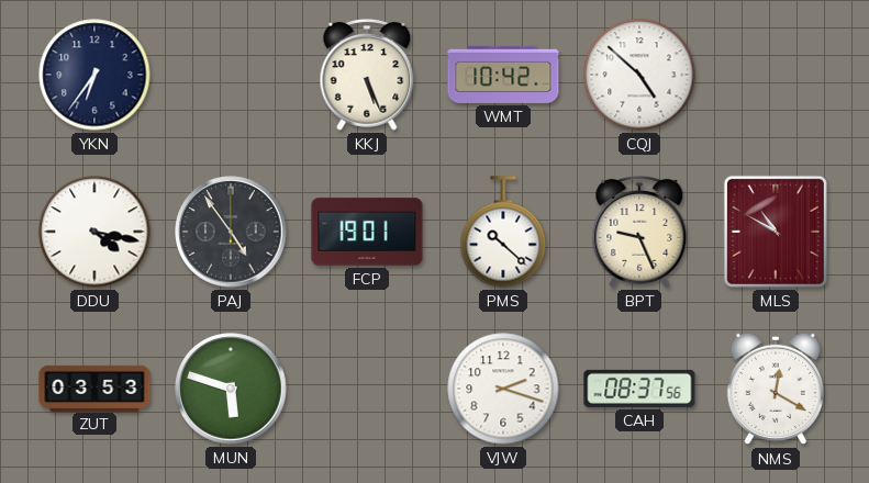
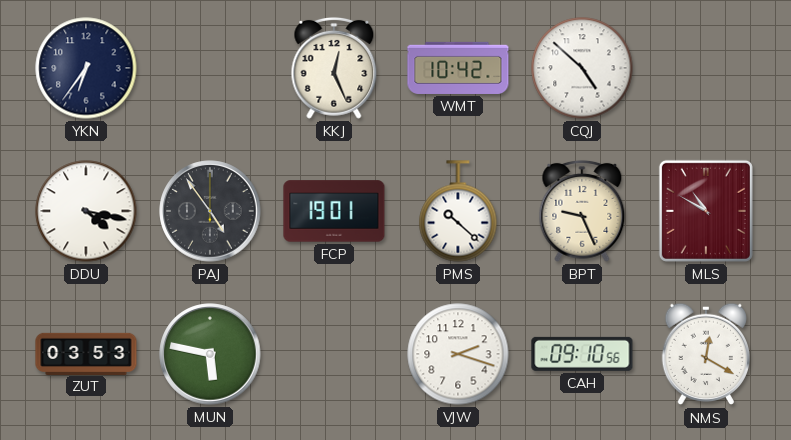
KKJ: 5:26 -> 12:26 (334, 68)
MUN: 5:48 -> 5:47 (210, 354)
CAH: 08:37 -> 09:10 (582, 354)
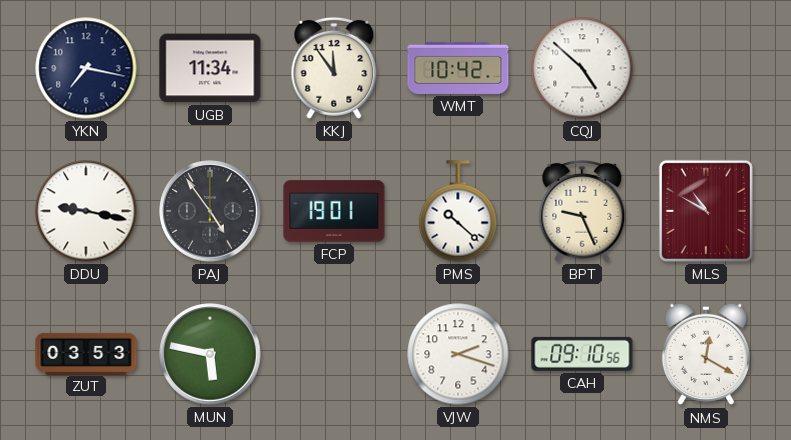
YKN: 6:36 -> 7:17 (86, 68)
UGB: none -> 11:34 (210, 68)
KKJ: 12:26 -> 11:54 (334, 68)
DDU: 4:17 -> 9:17 (86, 211)
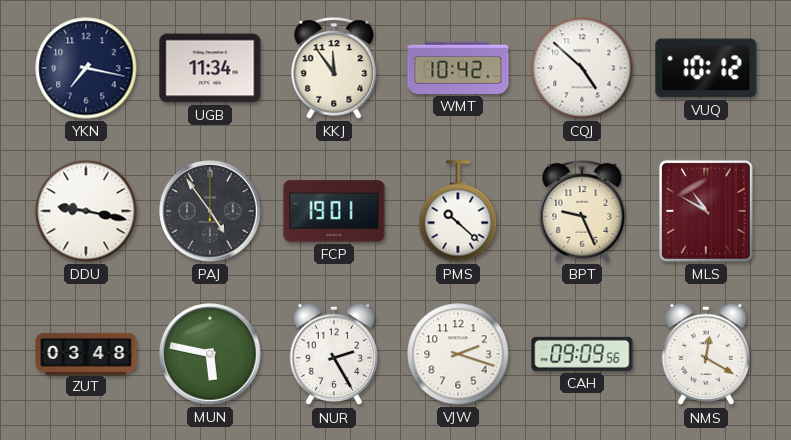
VUQ: none -> 10:12 (706, 68)
ZUT: 03:53 -> 03:48 (86, 353)
NUR: none -> 2:25 (333, 354)
CAH: 09:10 -> 09:09 (582, 354)
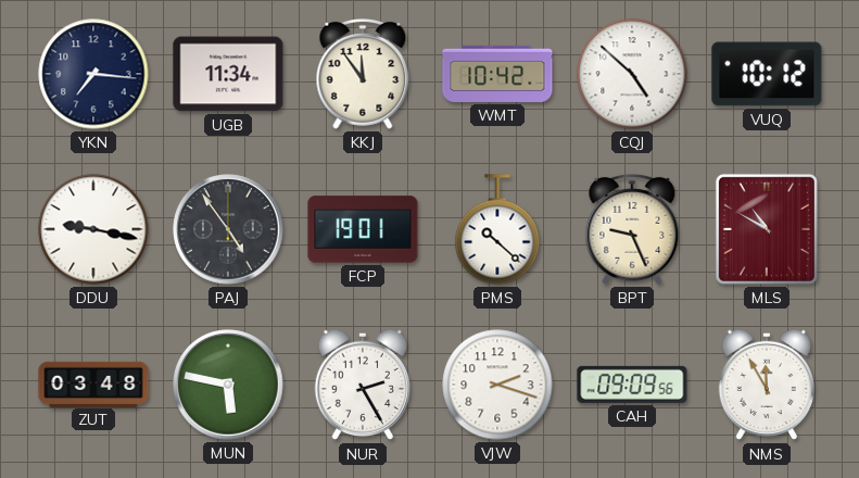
YKN: 7:17 -> 7:16 (93, 74)
NMS: 12:20 -> 11:55 (766, 385)
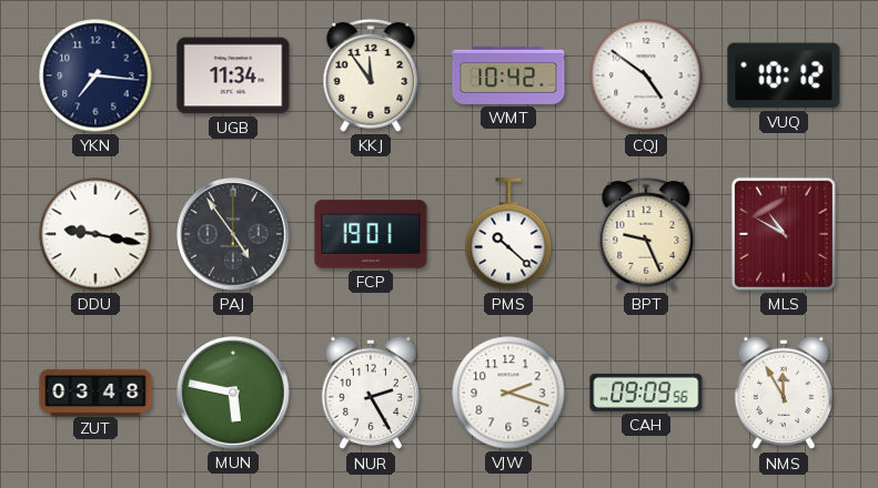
CQJ: 4:52 -> 4:51 (646, 75)
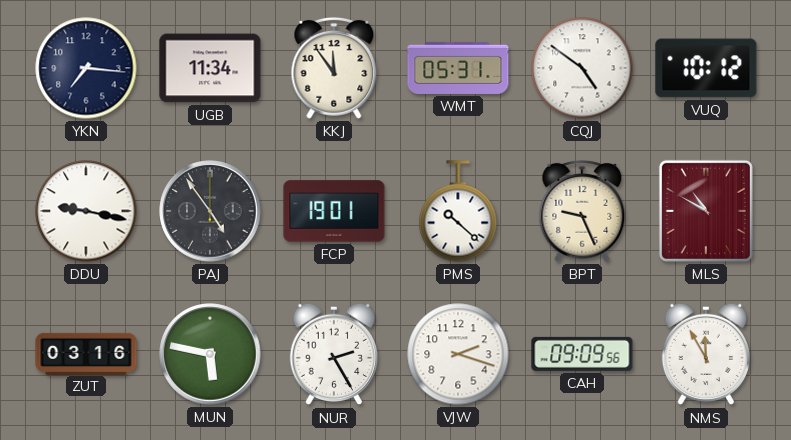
WMT: 10:42 -> 05:31 (458, 68)
ZUT: 03:48 -> 03:16 (86, 353)
